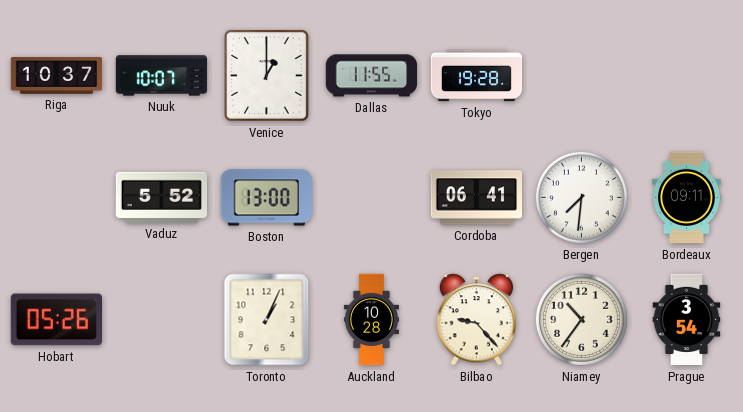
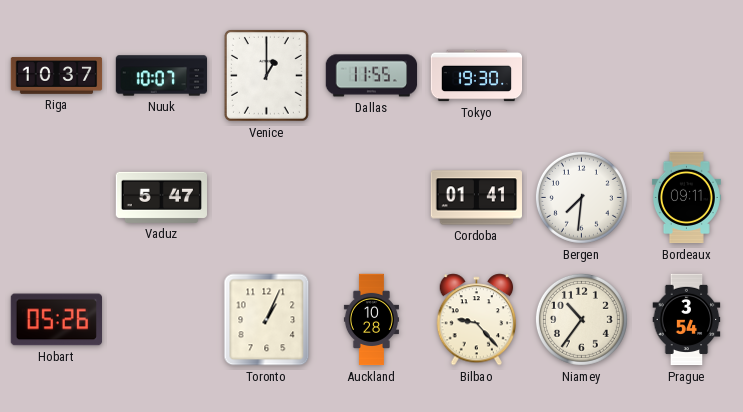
Tokyo: 19:28 -> 19:30 (477, 76)
Vaduz: 5:52 -> 5:47 (161, 197)
Boston: 13:00 -> none (266, 198)
Cordoba: 06:41 -> 01:41 (476, 198)
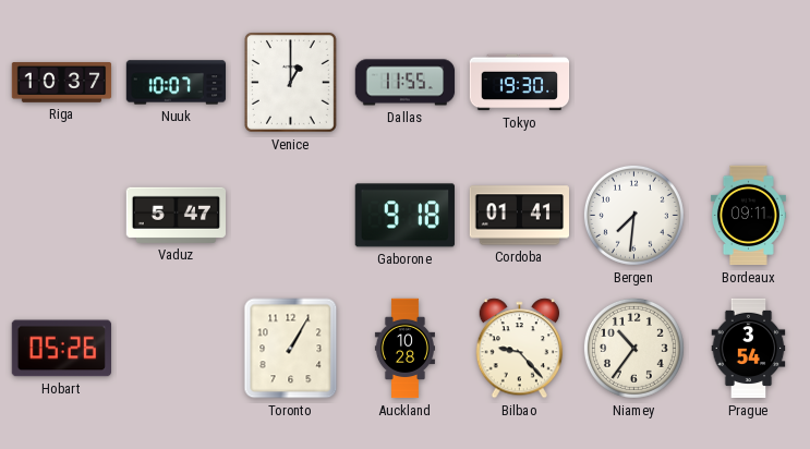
Gaborone: none -> 9:18 (404, 216)
Toronto: 1:04 -> 1:05 (291, 349)
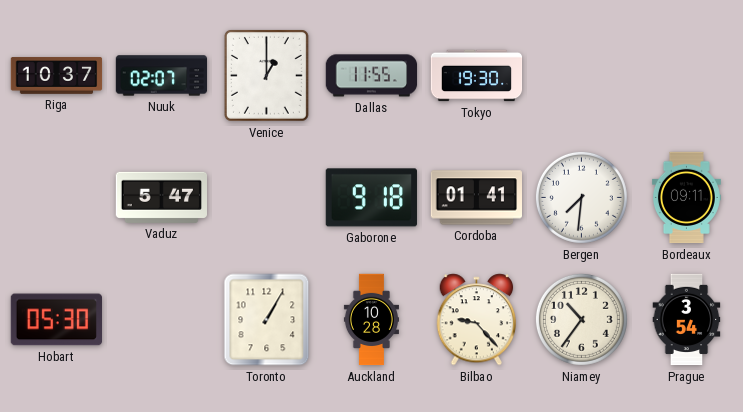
Nuuk: 10:07 -> 02:07 (162, 76)
Hobart: 05:26 -> 05:30 (56, 320)
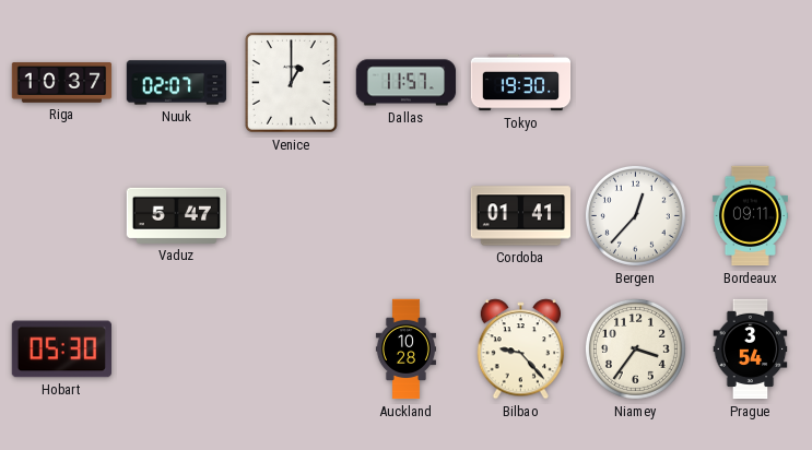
Dallas: 11:55 -> 11:57 (407, 83)
Gaborone: 9:18 -> none (371, 198)
Bergen: 7:31 -> 12:37 (635, 215)
Toronto: 1:05 -> none (267, 320)
Niamey: 10:36 -> 3:36 (635, 348)
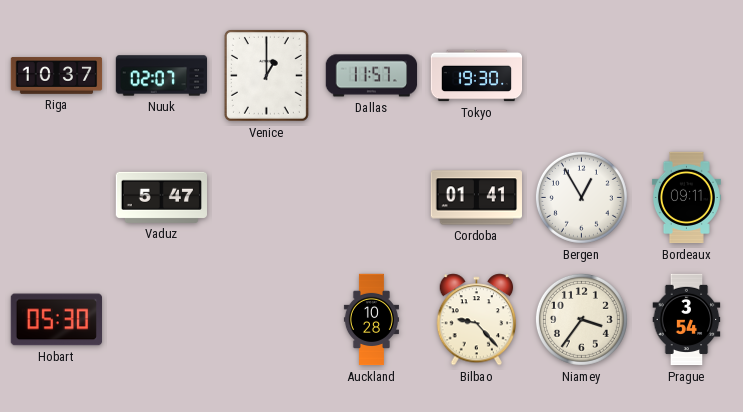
Bergen: 12:37 -> 12:55 (581, 197)
